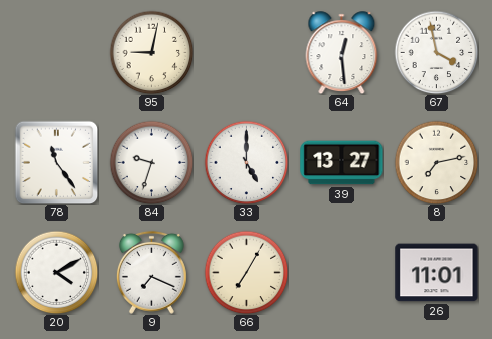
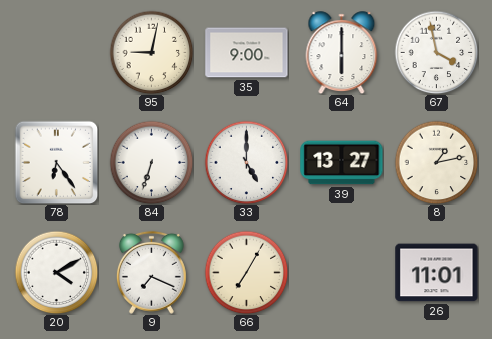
35: none -> 9:00 (247, 53)
64: 12:29 -> 6:00 (342, 53)
78: 11:24 -> 6:24 (56, 162)
84: 9:33 -> 6:33 (151, 162)
8: 7:13 -> 1:13 (436, 162)
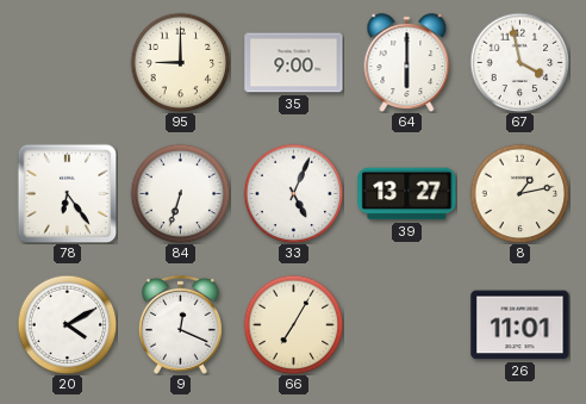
95: 9:02 -> 9:00 (180, 62)
33: 5:00 -> 5:04 (293, 193)
9: 7:19 -> 12:19 (180, 324)
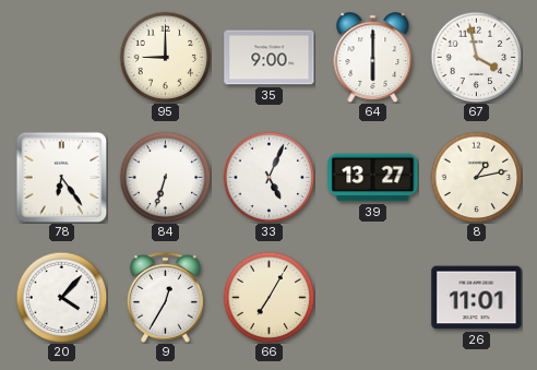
20: 4:10 -> 4:07 (61, 297)
9: 12:19 -> 12:35 (165, 297)
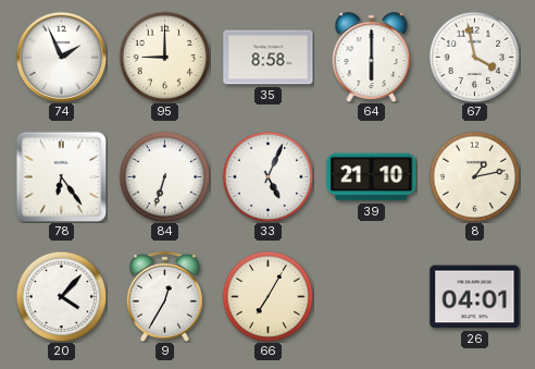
74: none -> 1:56 (61, 57)
35: 9:00 -> 8:58 (269, 58)
39: 13:27 -> 21:10 (372, 177)
26: 11:01 -> 04:01 (475, 297)
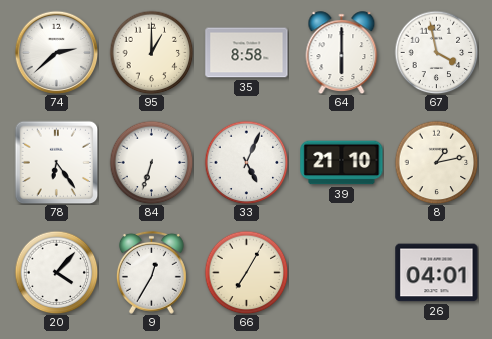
74: 1:56 -> 2:38 (56, 52)
95: 9:00 -> 1:00 (151, 52)
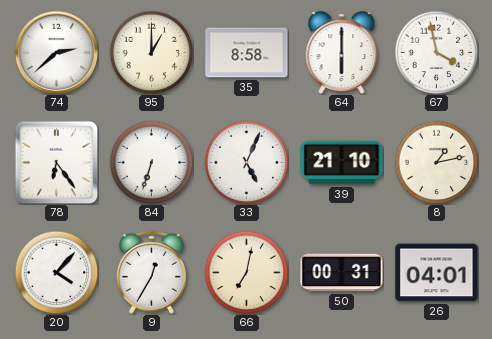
66: 7:05 -> 7:02 (246, 272)
50: none -> 00:31 (342, 273)
